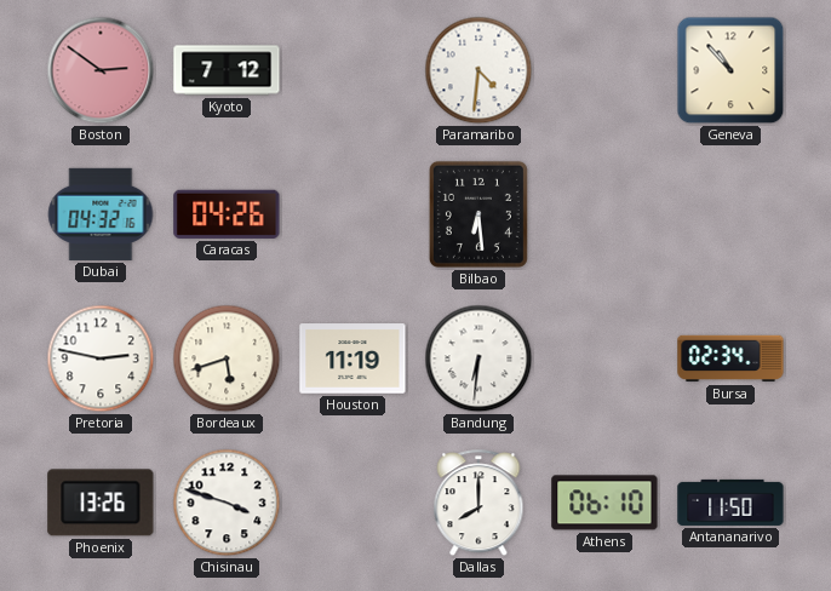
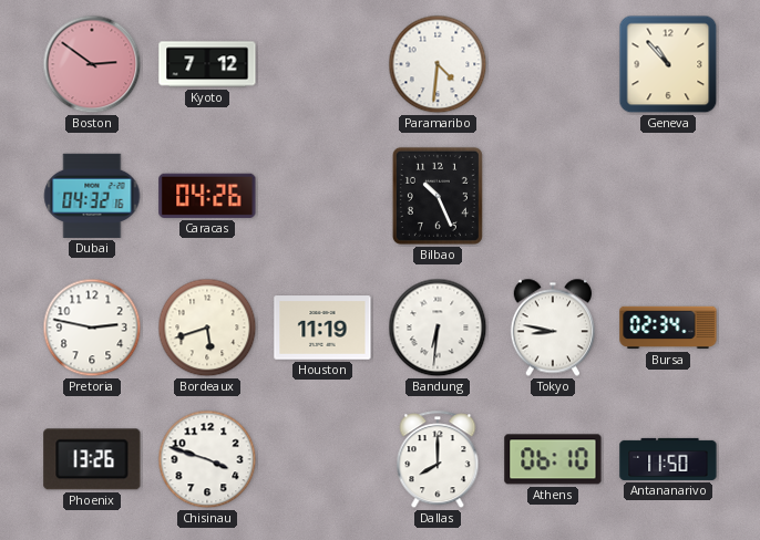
Bilbao: 6:29 -> 10:26 (438, 196)
Tokyo: none -> 8:47 (552, 328)
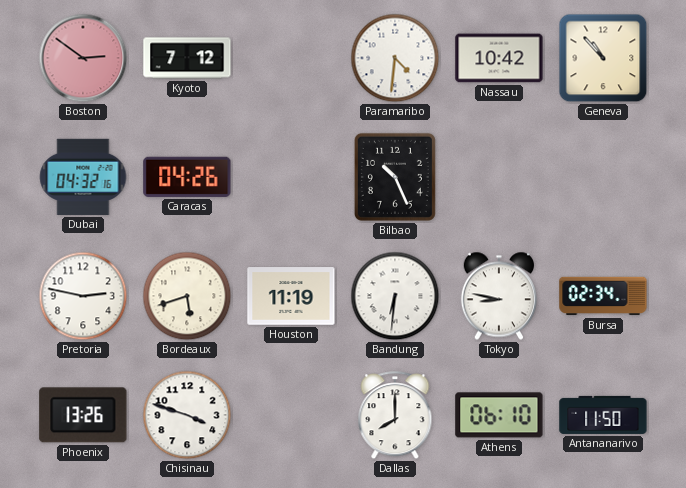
Nassau: none -> 10:42 (499, 58)
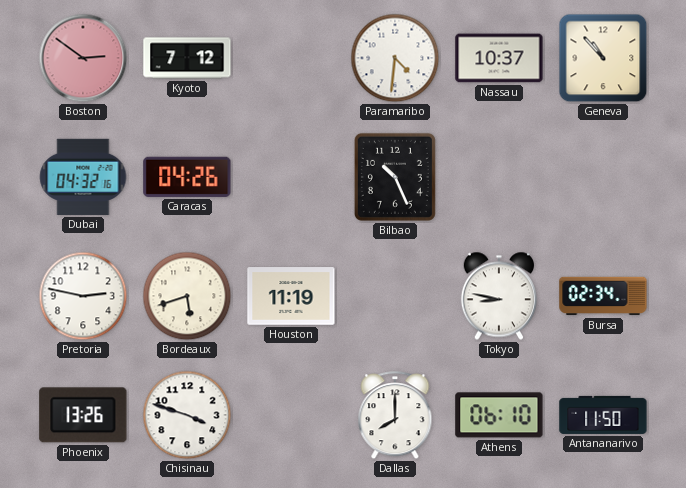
Nassau: 10:42 -> 10:37 (499, 58)
Bandung: 6:31 -> none (395, 296)
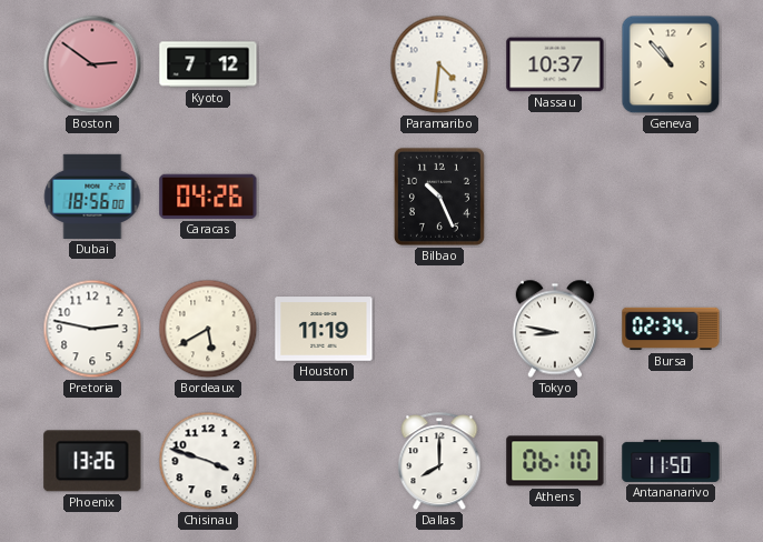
Dubai: 04:32 -> 18:56 (92, 197)
Bordeaux: 5:42 -> 5:40 (208, 329)
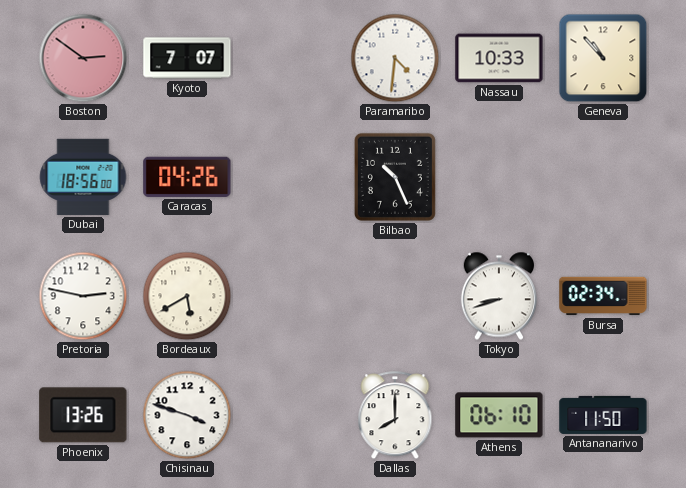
Kyoto: 7:12 -> 7:07 (187, 58)
Nassau: 10:37 -> 10:33 (499, 58)
Houston: 11:19 -> none (324, 329)
Tokyo: 8:47 -> 8:42 (498, 296)
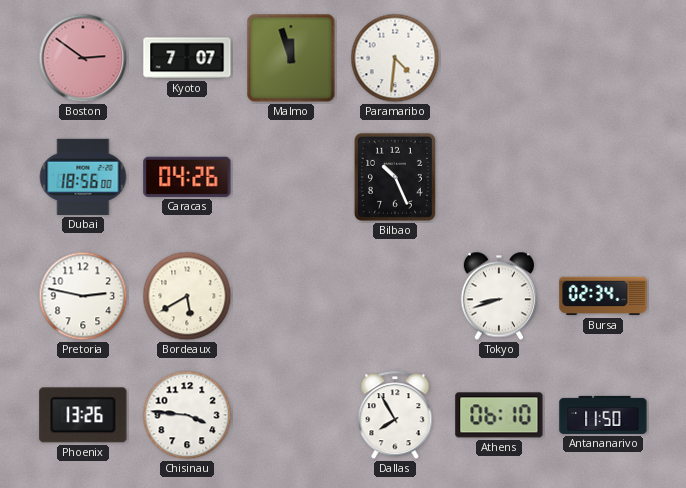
Malmo: none -> 11:57 (291, 58)
Nassau: 10:33 -> none (499, 58)
Geneva: 10:53 -> none (603, 58)
Chisinau: 3:48 -> 3:46 (187, 415)
Dallas: 8:00 -> 7:55 (395, 416)
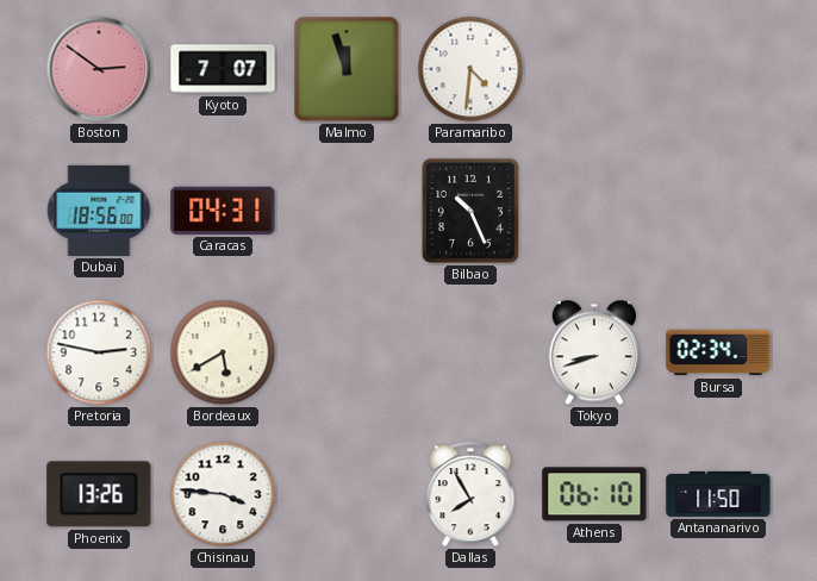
Caracas: 04:26 -> 04:31 (223, 211)
